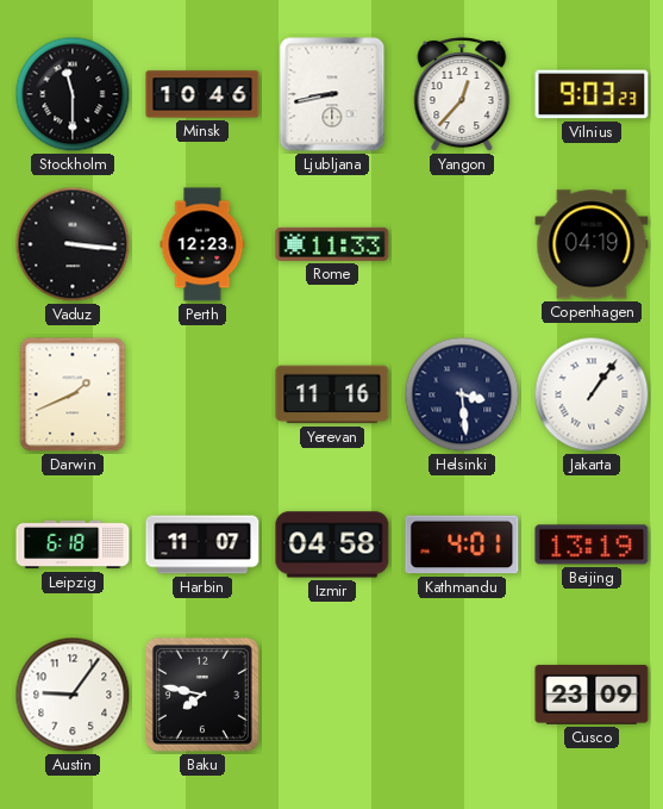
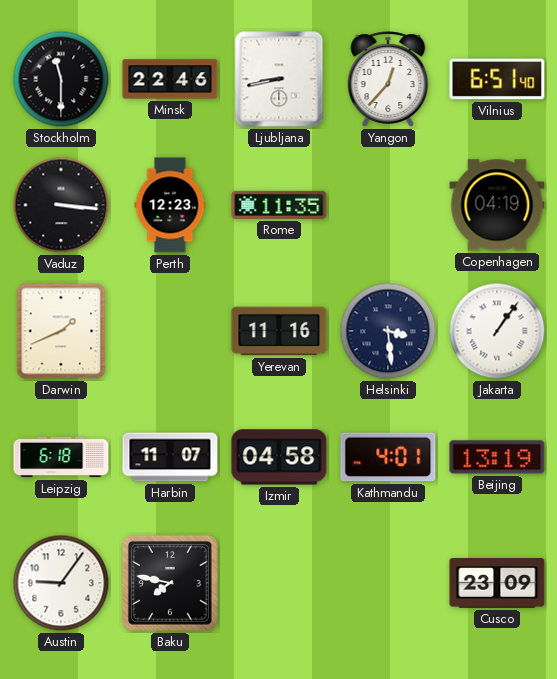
Minsk: 10:46 -> 22:46 (170, 79)
Vilnius: 9:03 -> 6:51 (497, 79)
Rome: 11:33 -> 11:35 (279, 205)
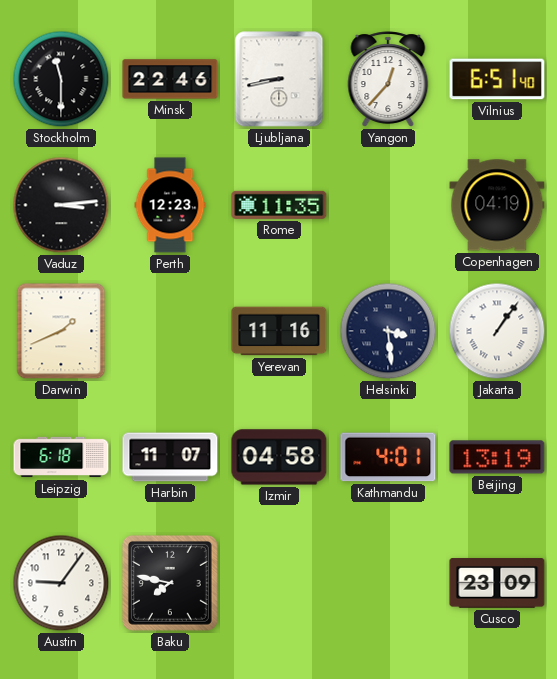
Vaduz: 3:16 -> 3:14 (61, 205)
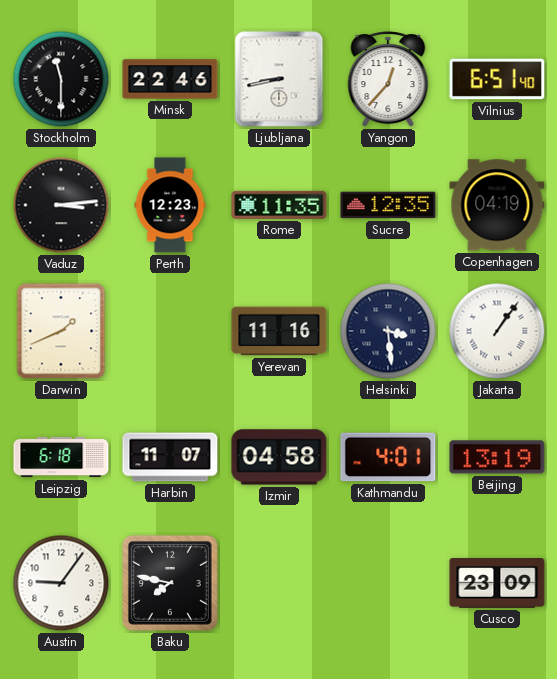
Sucre: none -> 12:35 (388, 205)
